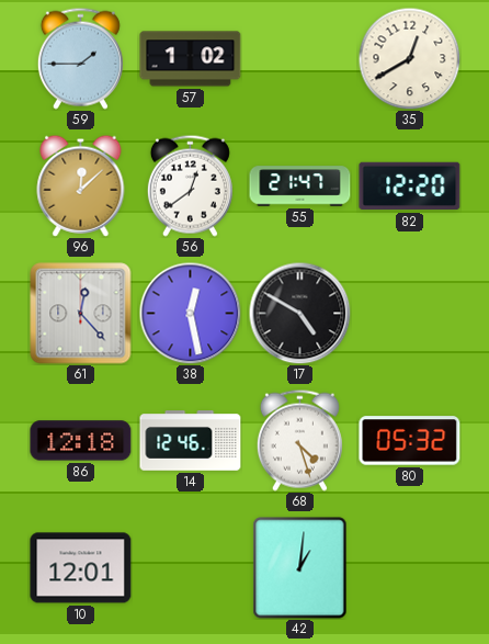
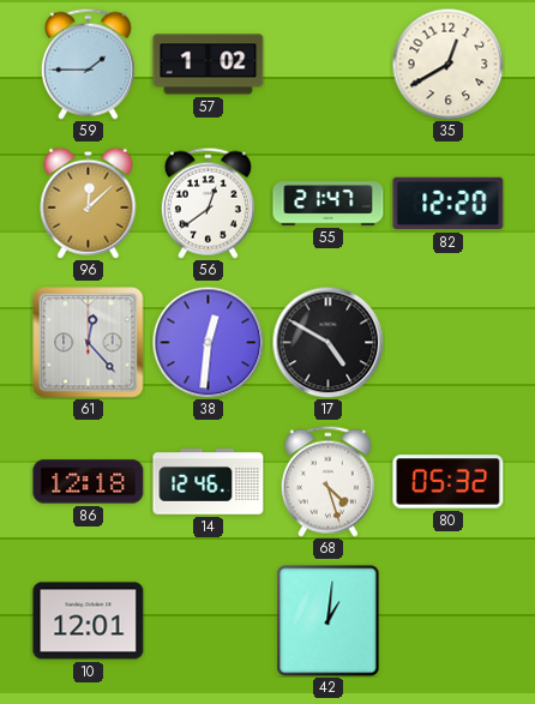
38: 12:28 -> 12:31 (208, 342)
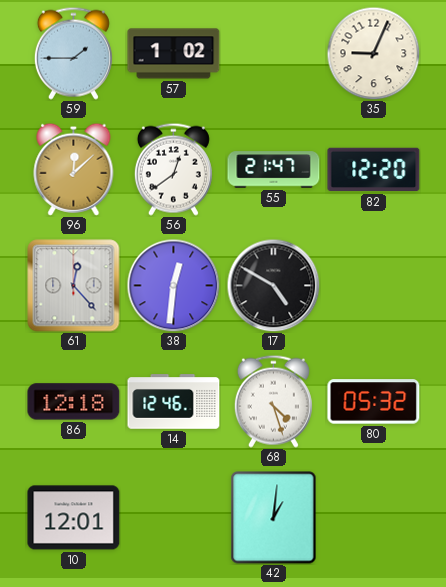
35: 12:40 -> 9:04 (373, 53)
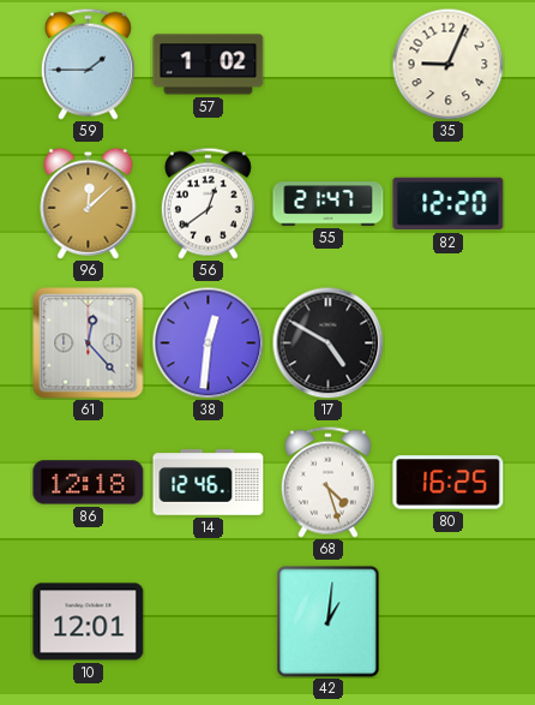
80: 05:32 -> 16:25 (449, 483)
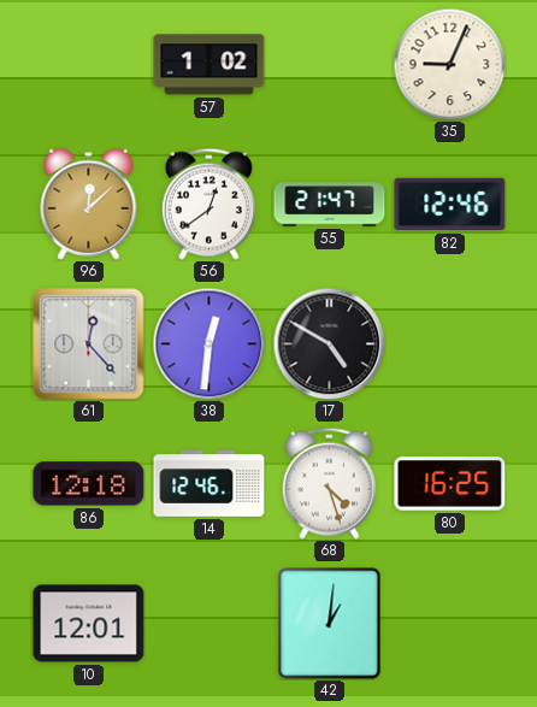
59: 1:45 -> none (88, 64)
82: 12:20 -> 12:46 (450, 205)
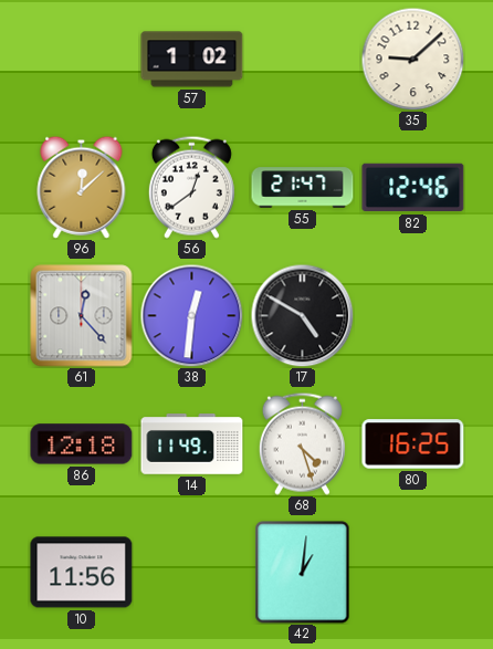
35: 9:04 -> 9:08 (412, 59)
14: 12:46 -> 11:49 (192, 444)
10: 12:01 -> 11:56 (82, 573)
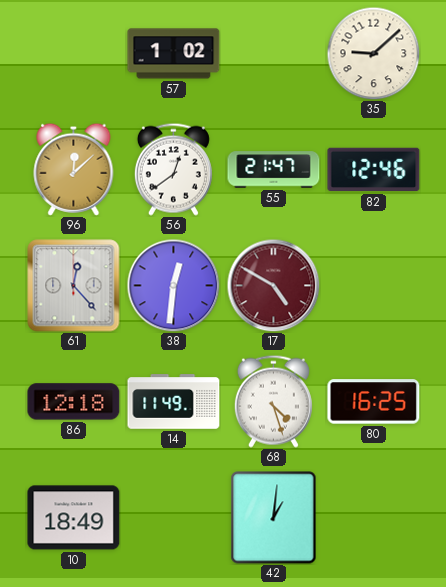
17 dial: black -> burgundy (273, 285)
10: 11:56 -> 18:49 (74, 518)
